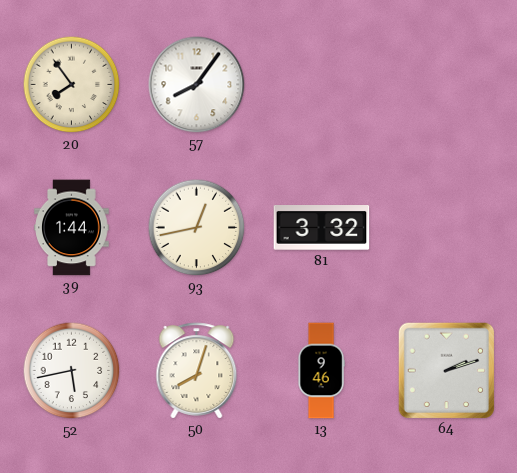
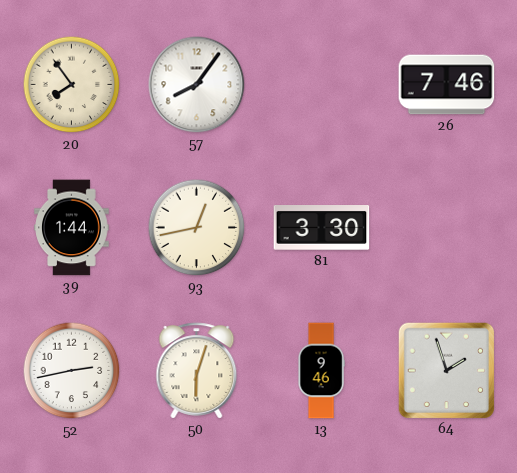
26: none -> 7:46 (447, 85)
81: 3:32 -> 3:30 (322, 228)
52: 5:43 -> 2:43 (72, 371)
50: 8:03 -> 6:03 (197, 371)
64: 2:12 -> 1:57 (446, 370)
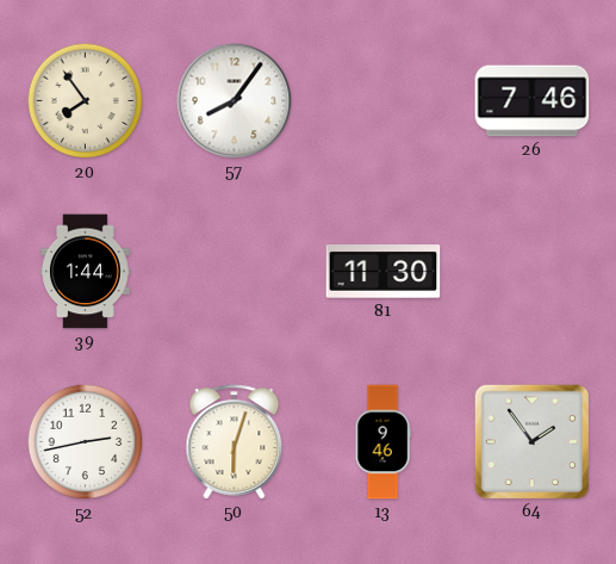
93: 12:43 -> none (197, 228)
81: 3:30 -> 11:30 (384, 272)
64: 1:57 -> 1:54 (531, 441)
